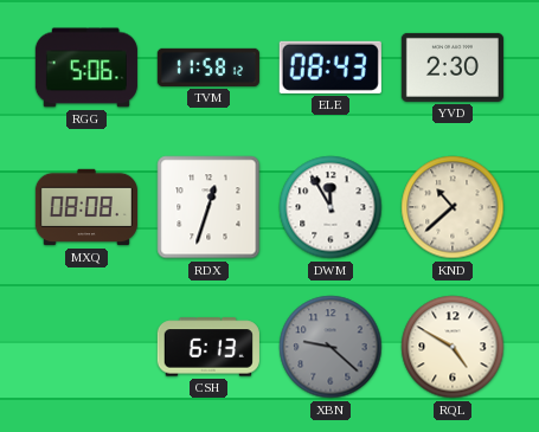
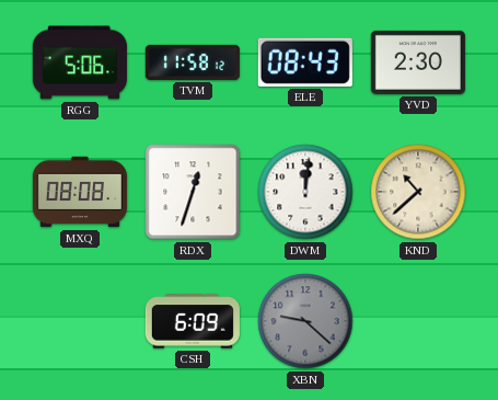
DWM: 11:55 -> 12:01 (305, 192)
CSH: 6:13 -> 6:09 (193, 321)
RQL: 4:50 -> none (453, 347)
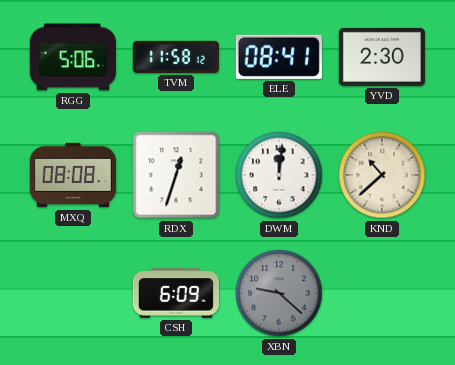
ELE: 08:43 -> 08:41 (279, 57)
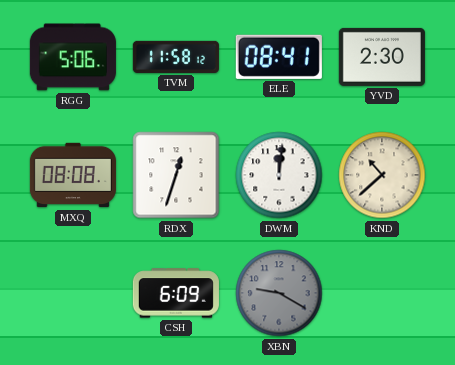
XBN: 9:22 -> 9:20 (279, 293)
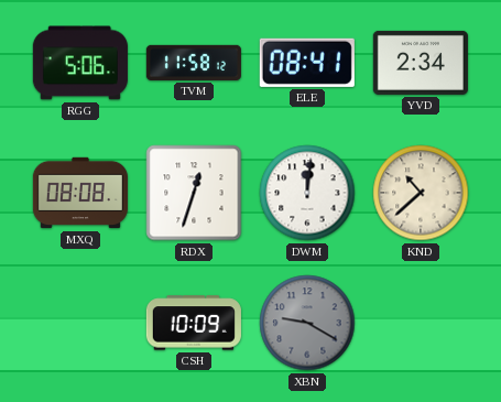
YVD: 2:30 -> 2:34 (421, 63)
CSH: 6:09 -> 10:09 (194, 323)
